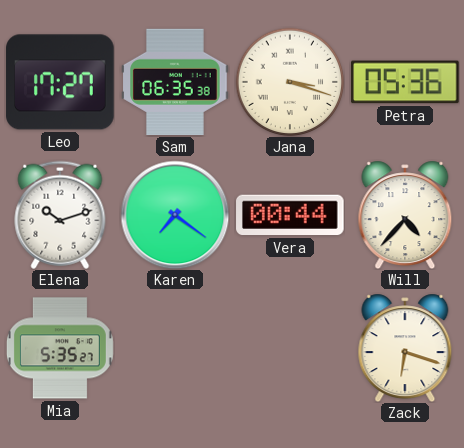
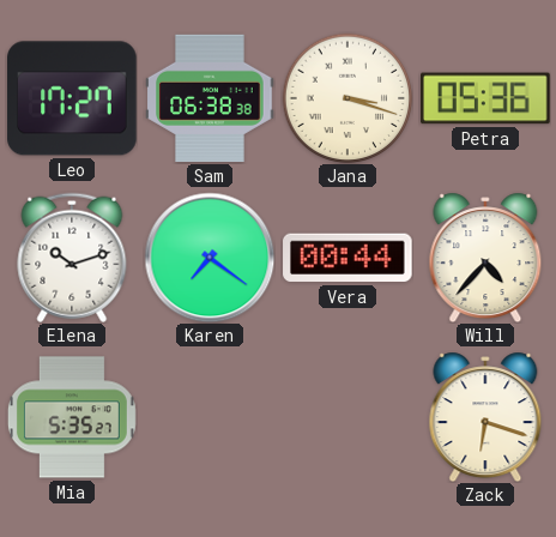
Sam: 06:35 -> 06:38 (210, 98)
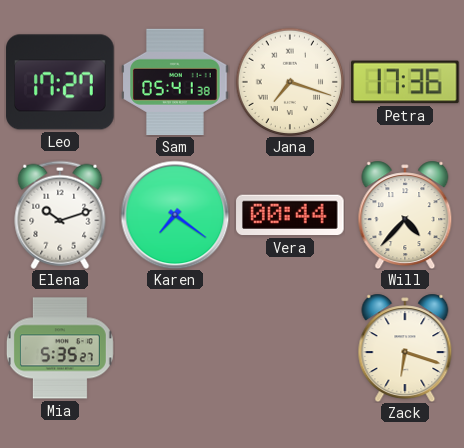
Sam: 06:38 -> 05:41 (175, 82)
Jana: 3:18 -> 7:18 (290, 82)
Petra: 05:36 -> 17:36 (405, 82)
